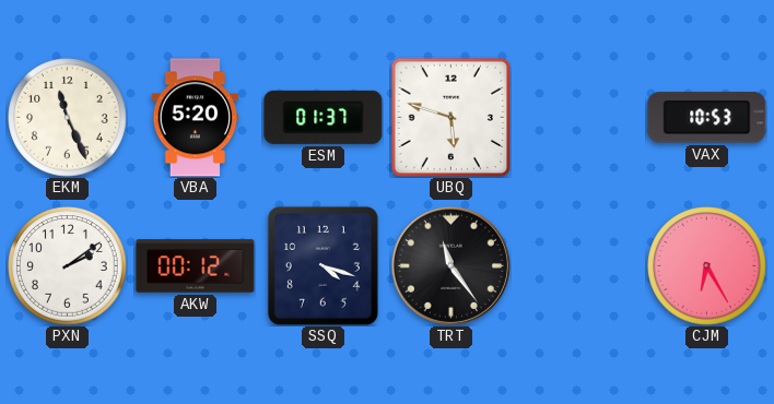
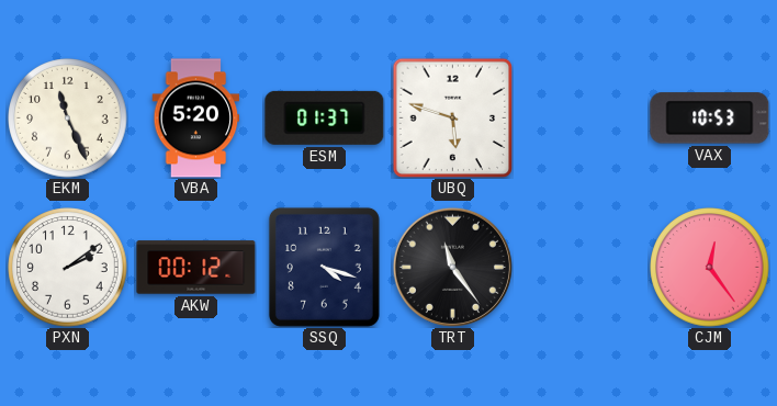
CJM: 6:25 -> 12:24 (710, 268)
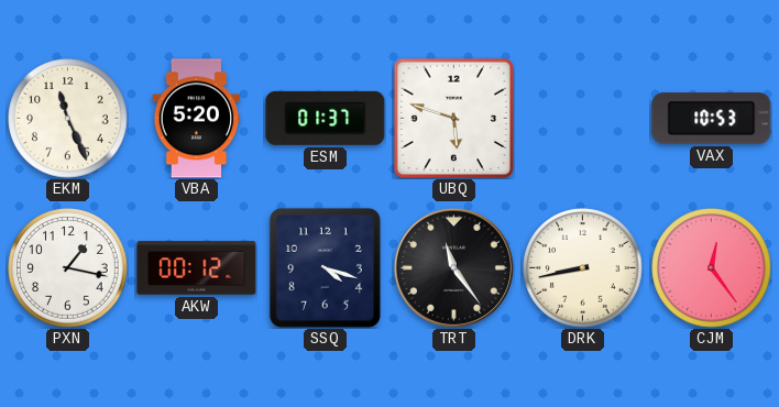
PXN: 2:09 -> 1:17 (68, 268)
DRK: none -> 8:43 (583, 268)
